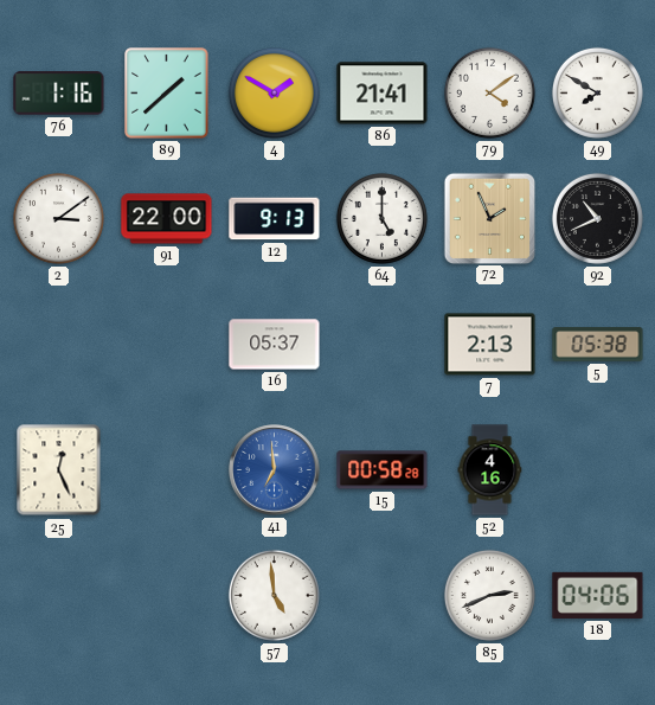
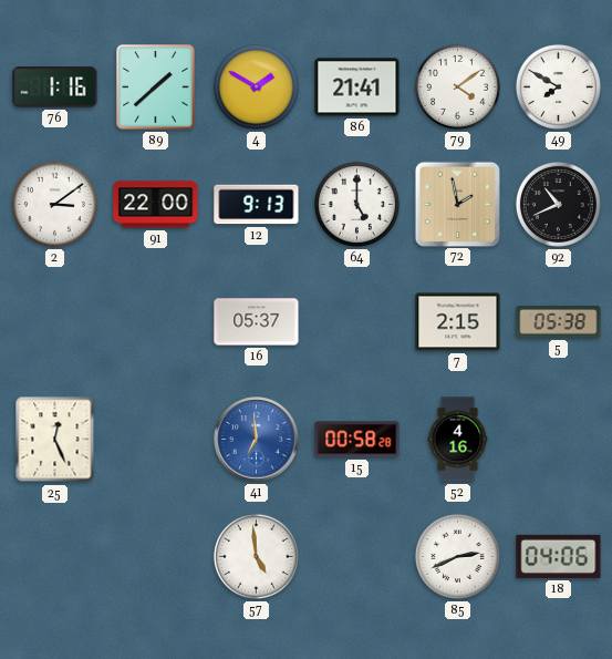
72: 1:56 -> 1:58 (457, 204)
7: 2:13 -> 2:15 (458, 322)
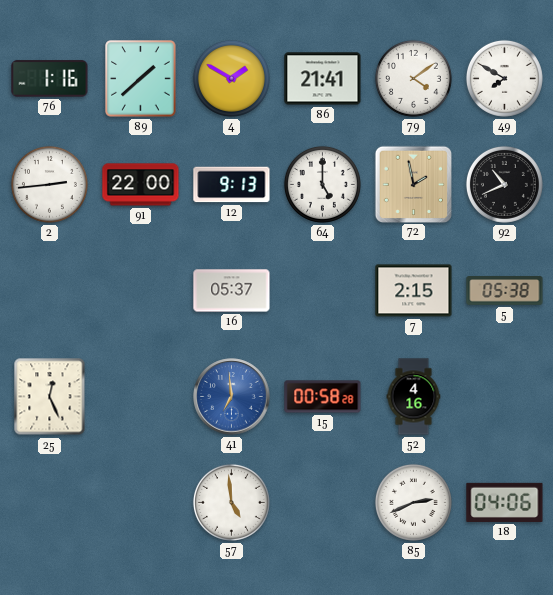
2: 3:09 -> 2:44 (49, 184)
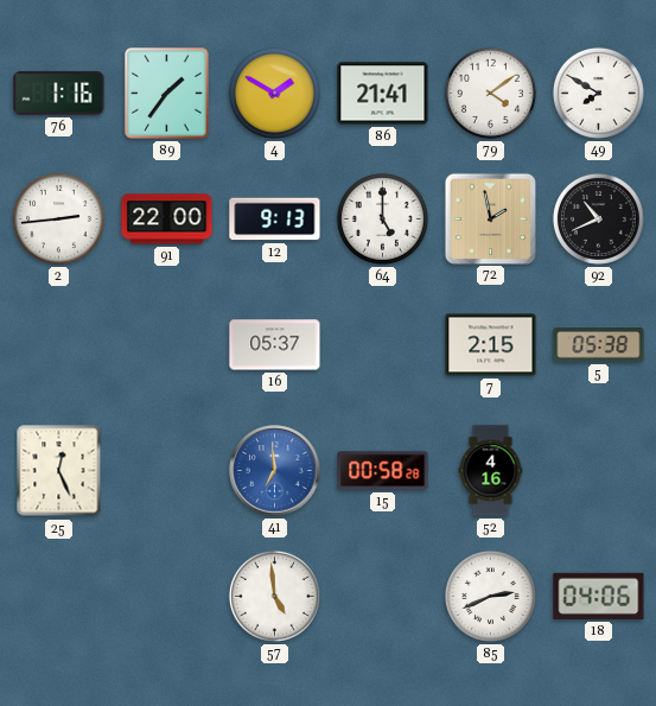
89: 1:38 -> 1:36 (167, 94)
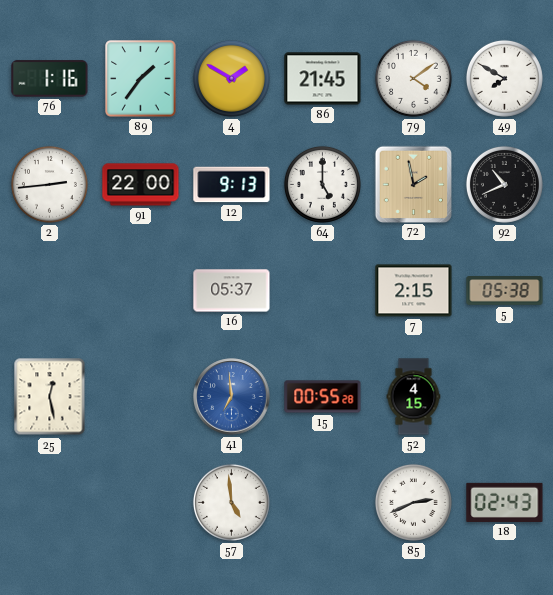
86: 21:41 -> 21:45 (323, 79)
25: 12:26 -> 12:28 (50, 397)
15: 00:58 -> 00:55 (323, 397)
52: 4:16 -> 4:15 (414, 397)
18: 04:06 -> 02:43 (505, 502)
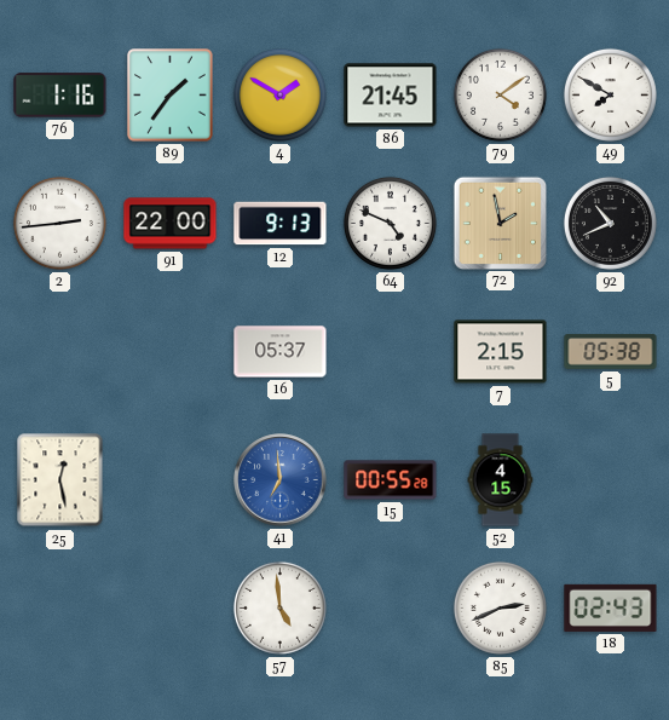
64: 5:00 -> 4:49 (390, 223)
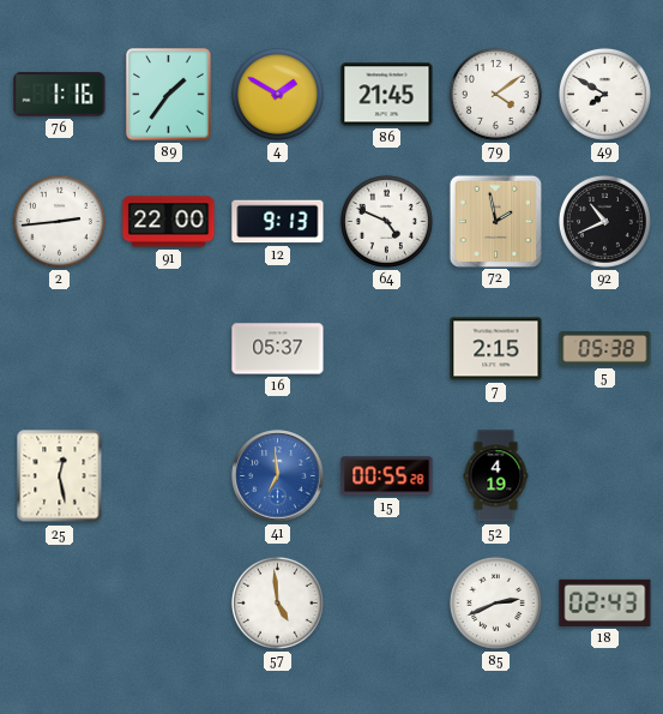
52: 4:15 -> 4:19 (496, 476)
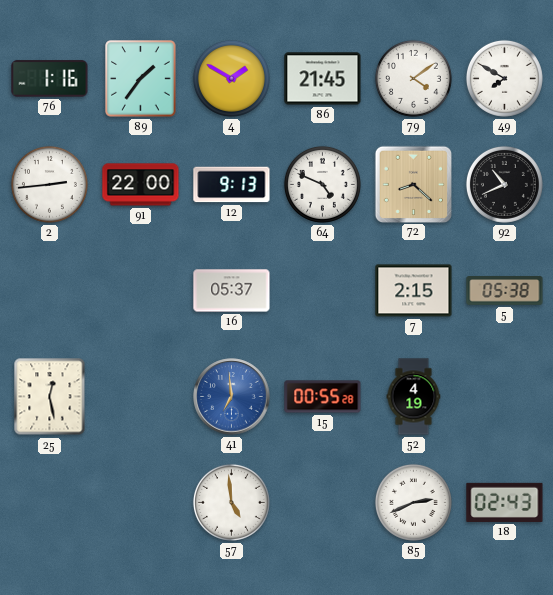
72: 1:58 -> 8:22 (413, 184)
